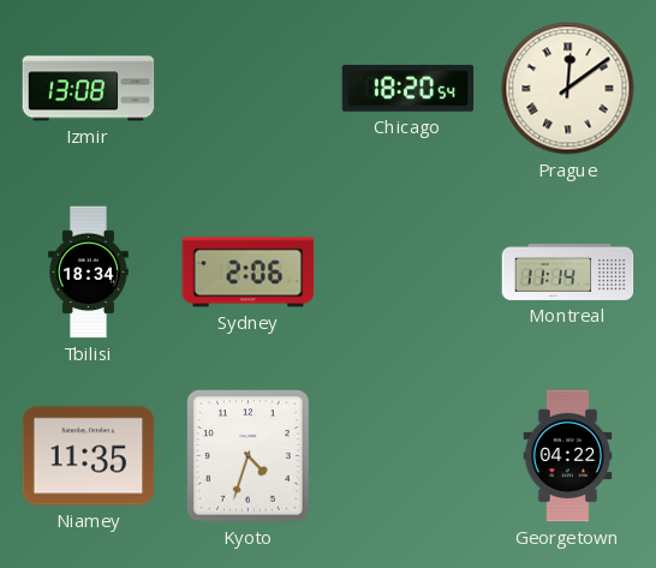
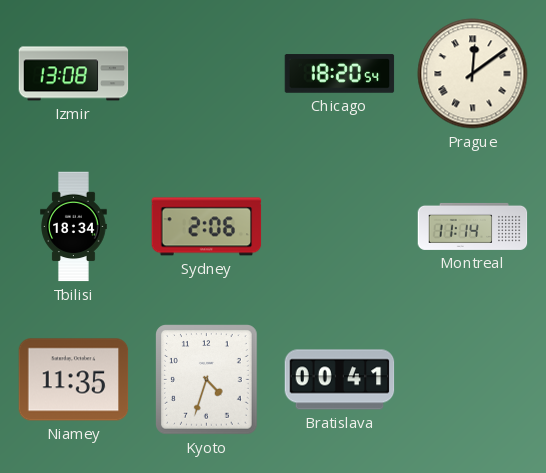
Bratislava: none -> 00:41 (340, 380)
Georgetown: 04:22 -> none (568, 456)
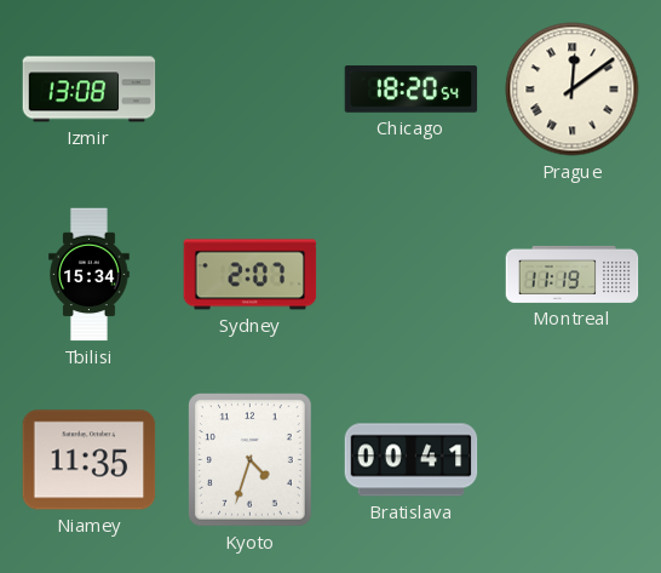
Tbilisi: 18:34 -> 15:34 (90, 275)
Sydney: 2:06 -> 2:07 (251, 275)
Montreal: 11:14 -> 11:19 (573, 274)
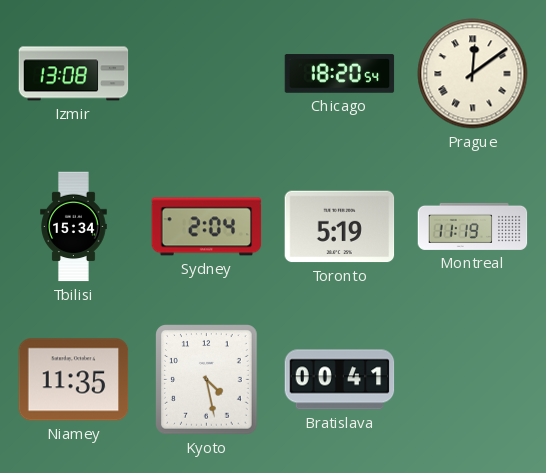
Sydney: 2:07 -> 2:04 (207, 227)
Toronto: none -> 5:19 (340, 227)
Kyoto: 4:33 -> 4:28 (207, 380)
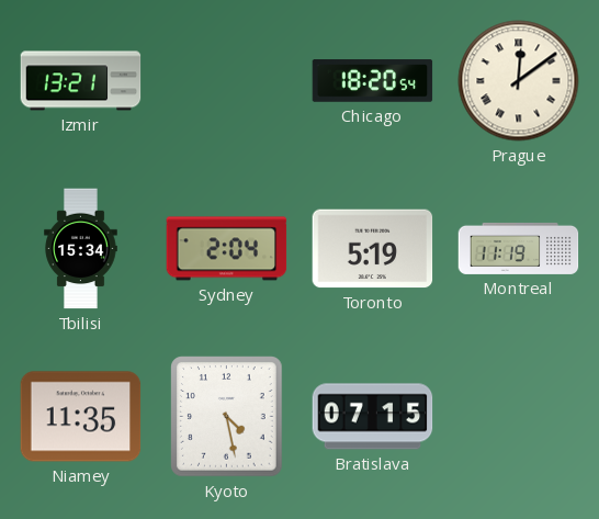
Izmir: 13:08 -> 13:21 (81, 81)
Bratislava: 00:41 -> 07:15 (373, 417)
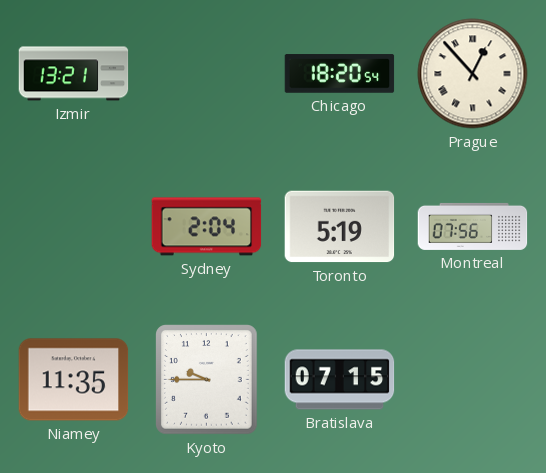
Prague: 12:09 -> 12:53 (473, 74)
Tbilisi: 15:34 -> none (81, 249)
Montreal: 11:19 -> 07:56 (473, 226)
Kyoto: 4:28 -> 9:45 (207, 380)
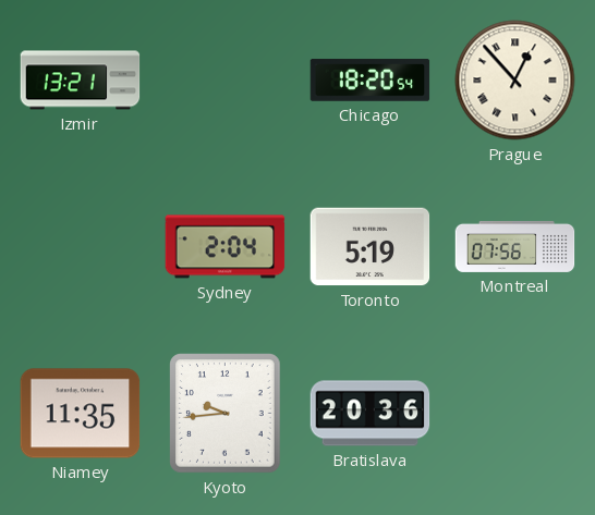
Kyoto: 9:45 -> 9:44 (226, 414)
Bratislava: 07:15 -> 20:36 (371, 414)
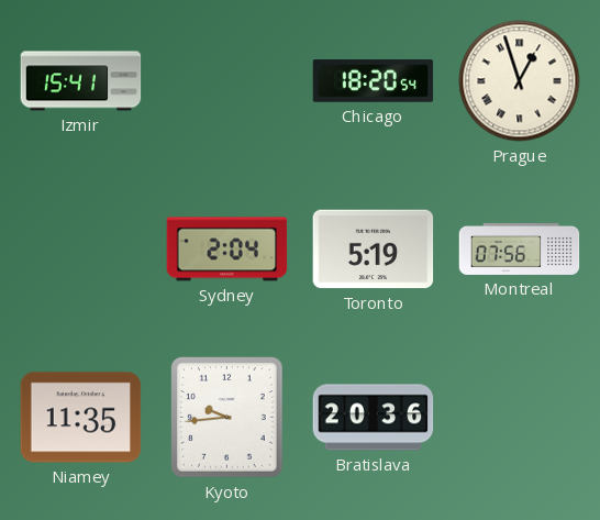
Izmir: 13:21 -> 15:41 (81, 81)
Prague: 12:53 -> 12:57 (520, 81)
